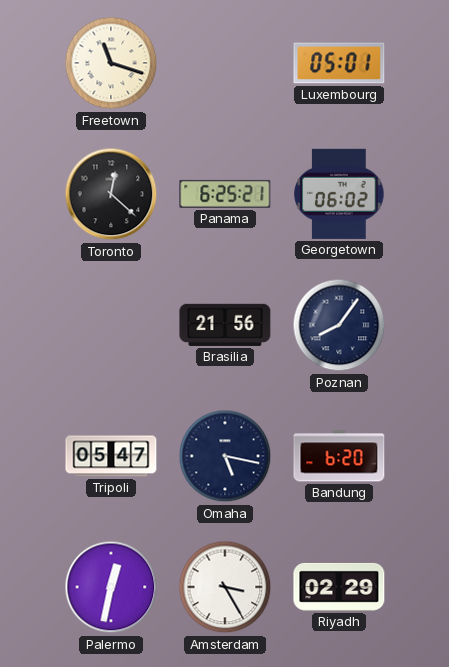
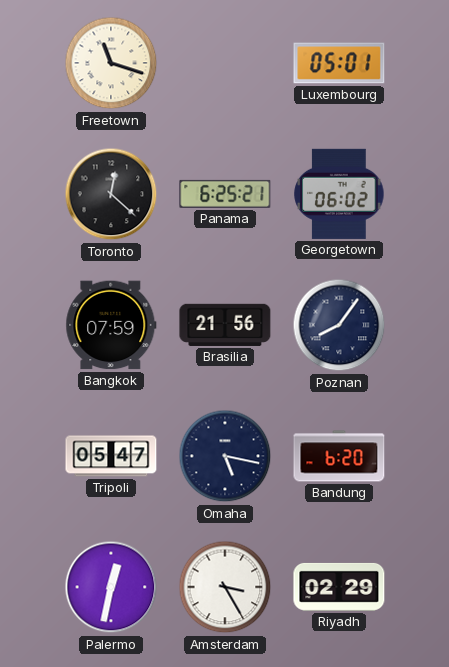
Bangkok: none -> 07:59 (111, 325)
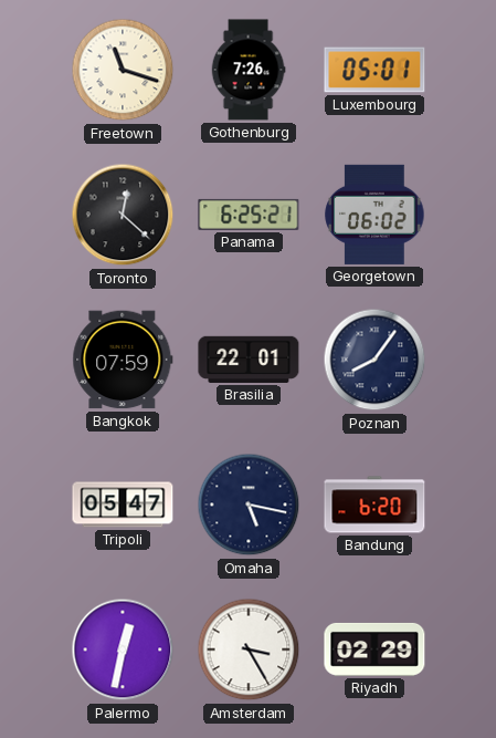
Gothenburg: none -> 7:26 (249, 70)
Brasilia: 21:56 -> 22:01 (249, 360)
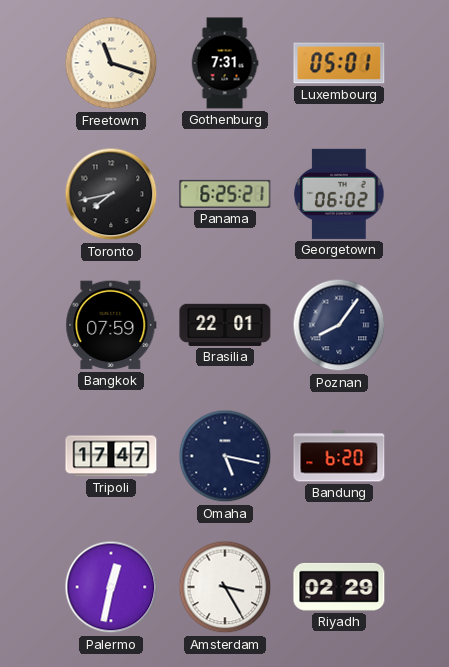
Gothenburg: 7:26 -> 7:31 (225, 63)
Toronto: 12:22 -> 7:43 (111, 194)
Tripoli: 05:47 -> 17:47 (111, 456)
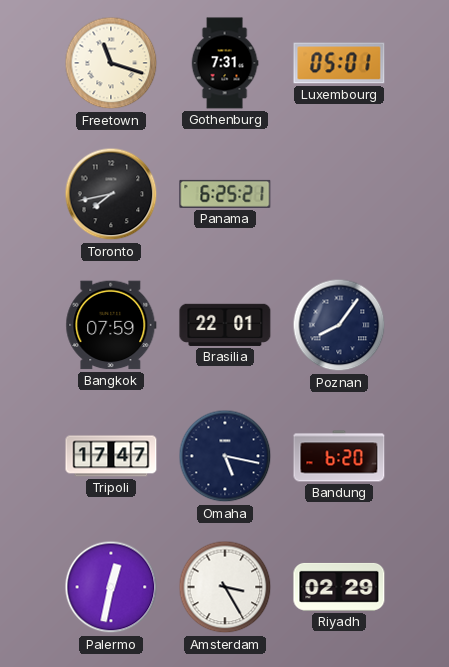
Georgetown: 06:02 -> none (339, 194)
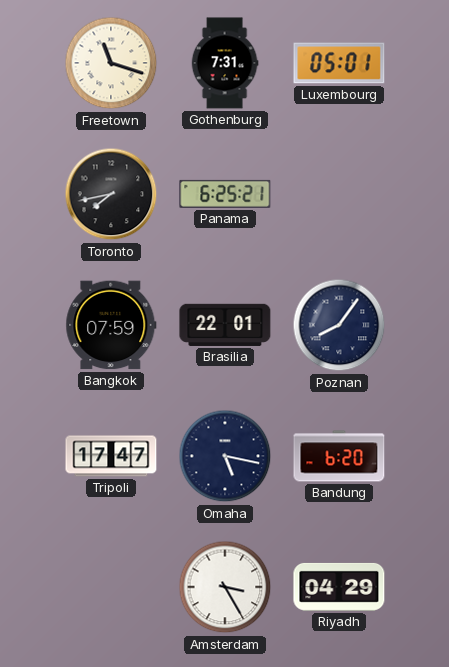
Palermo: 12:32 -> none (111, 587)
Riyadh: 02:29 -> 04:29 (339, 587)
